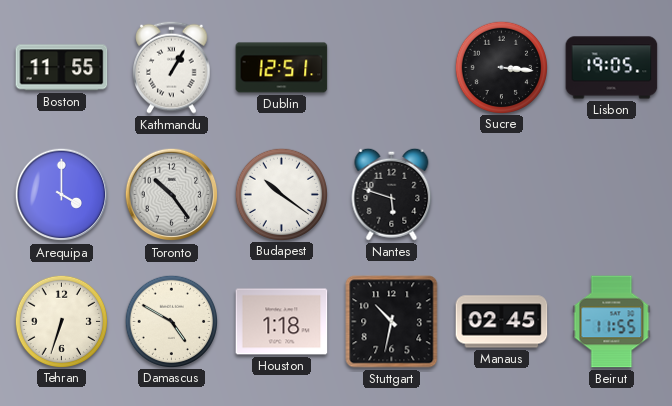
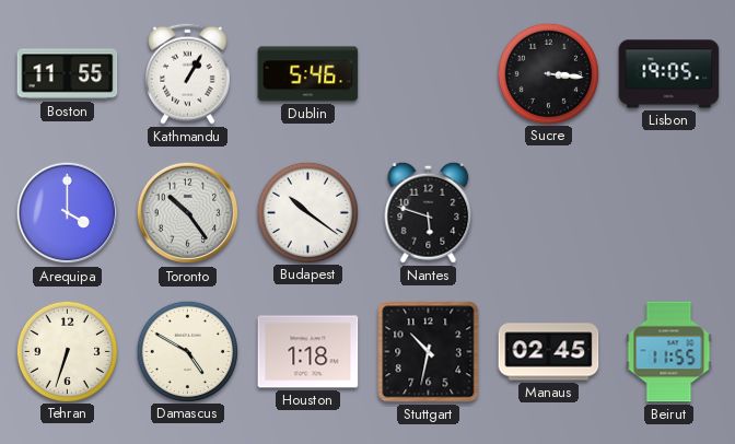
Dublin: 12:51 -> 5:46 (308, 74)
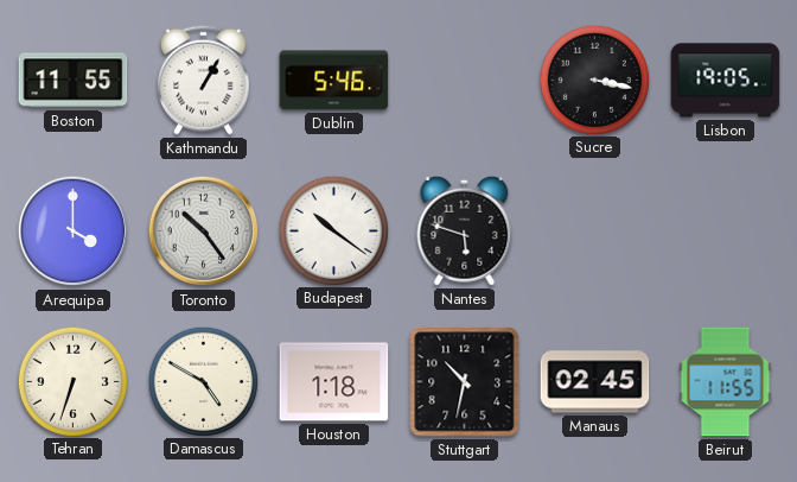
Sucre: 3:16 -> 3:17 (594, 80)
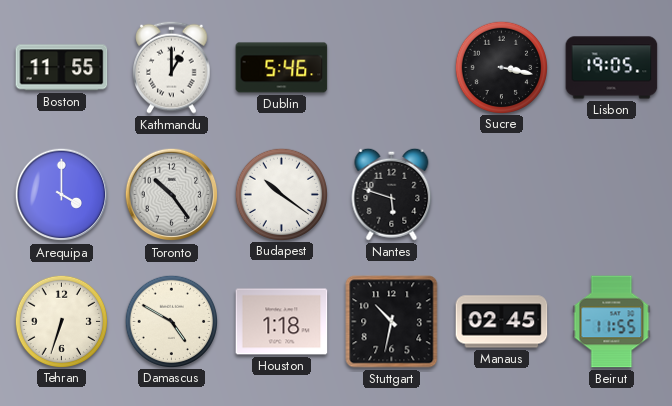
Kathmandu: 1:05 -> 1:00 (172, 67)
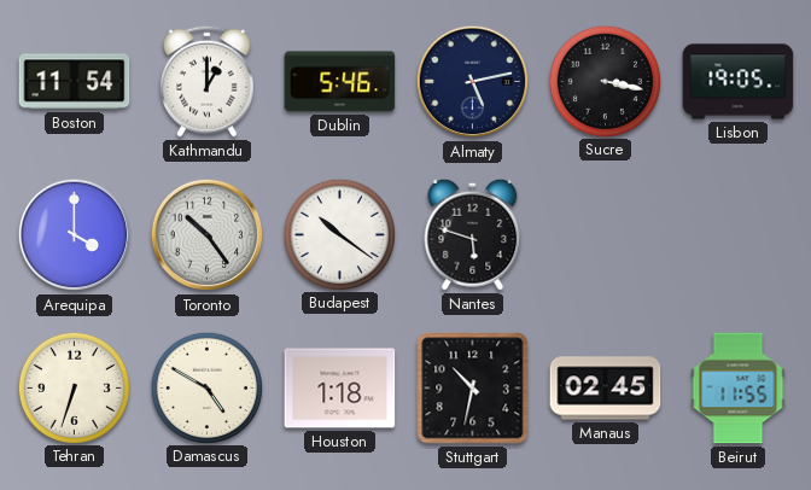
Boston: 11:55 -> 11:54 (75, 82)
Almaty: none -> 5:13 (473, 82)
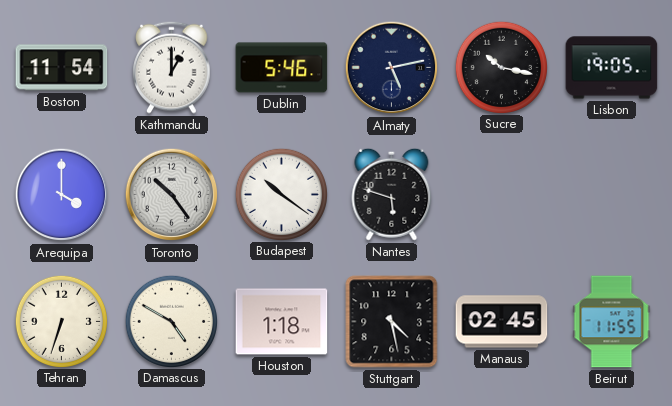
Sucre: 3:17 -> 10:17 (501, 67)
Stuttgart: 10:32 -> 4:28 (392, 322)
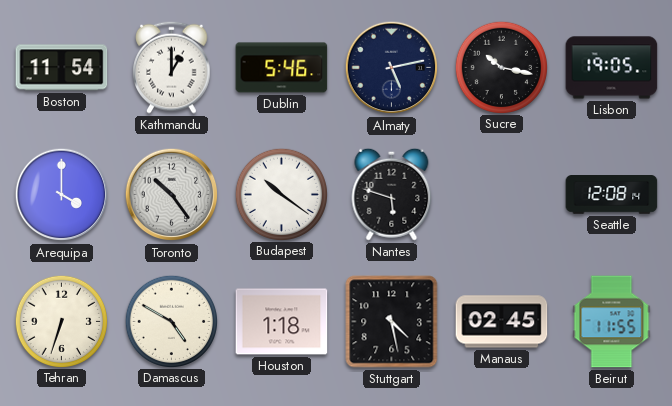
Seattle: none -> 12:08 (612, 195)
